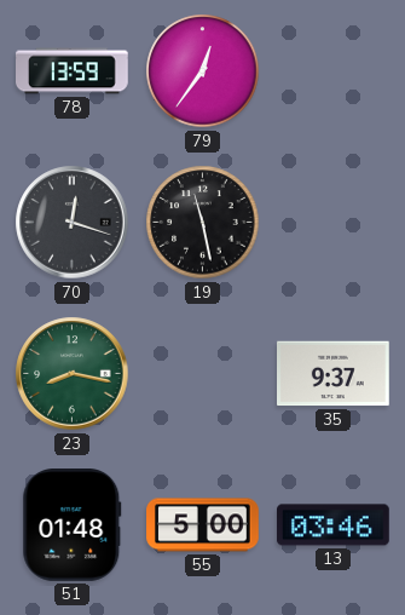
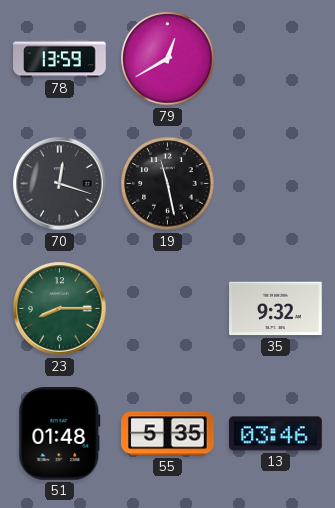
79: 12:36 -> 12:40 (168, 59)
23: 8:17 -> 8:15 (60, 309)
35: 9:37 -> 9:32 (276, 309)
55: 5:00 -> 5:35 (168, 434)
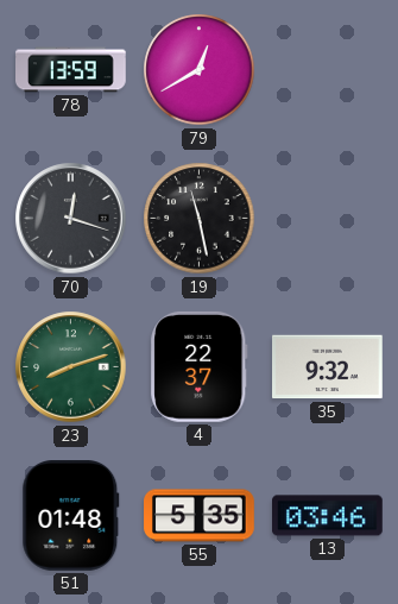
23: 8:15 -> 8:12 (71, 367)
4: none -> 22:37 (200, 367)
